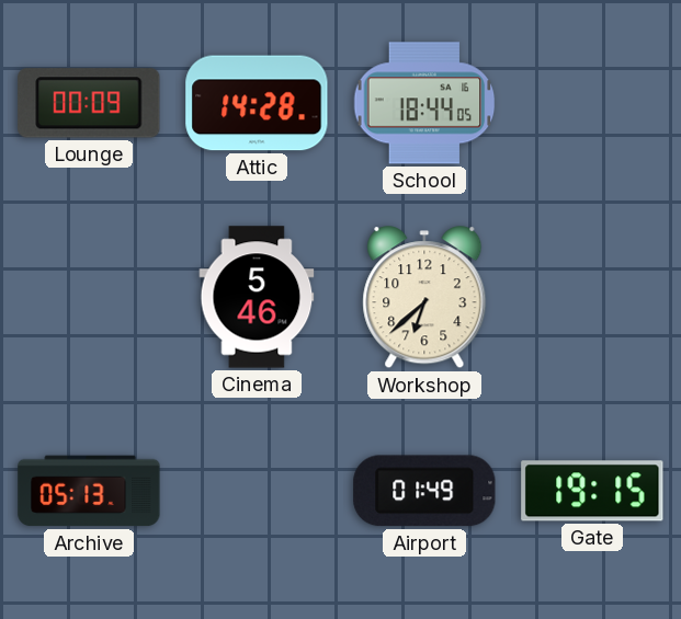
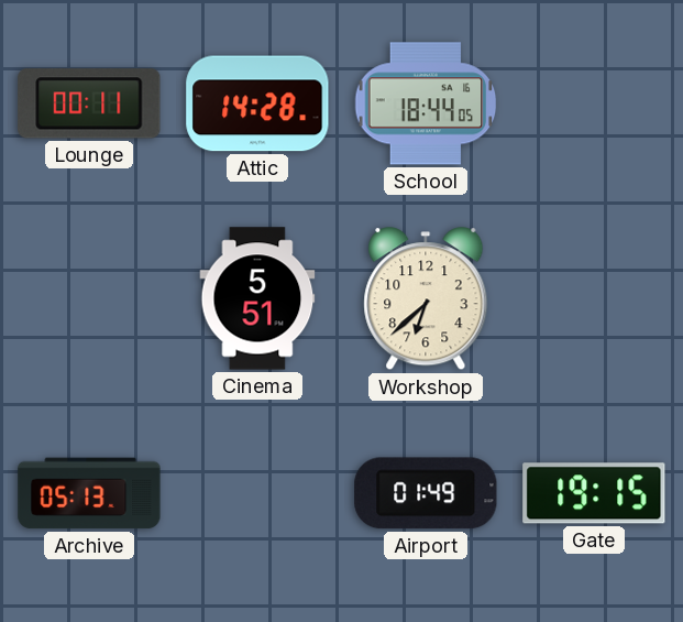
Lounge: 00:09 -> 00:11 (89, 103)
Cinema: 5:46 -> 5:51 (257, 298)
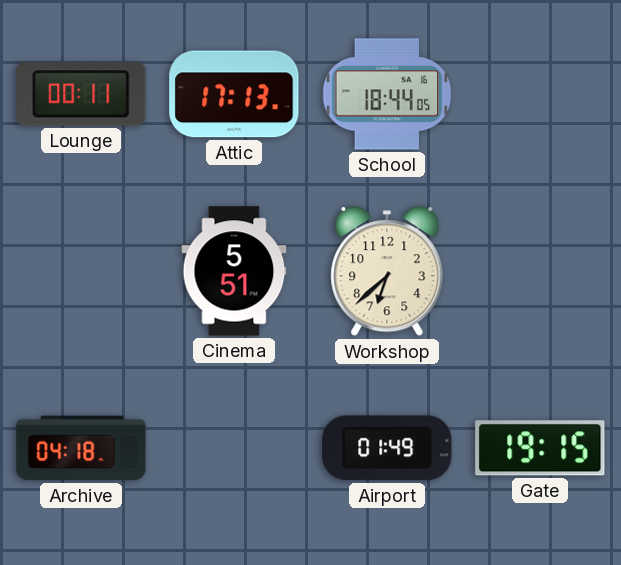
Attic: 14:28 -> 17:13 (234, 94)
Archive: 05:13 -> 04:18 (81, 448)
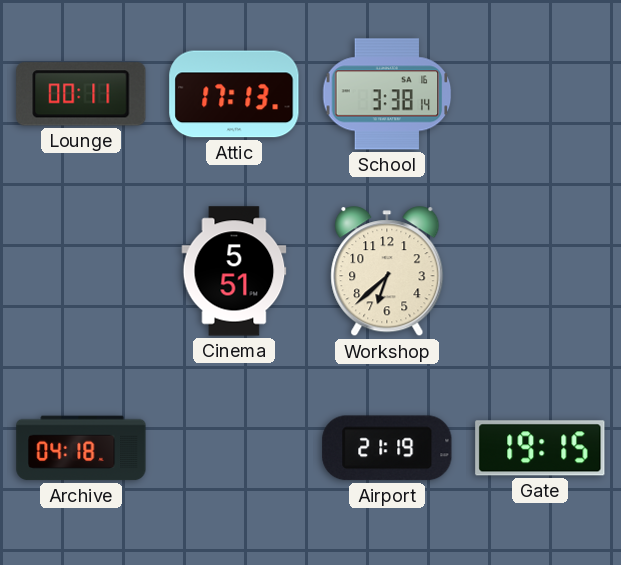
School: 18:44 -> 3:38 (387, 94)
Airport: 01:49 -> 21:19 (387, 448)
